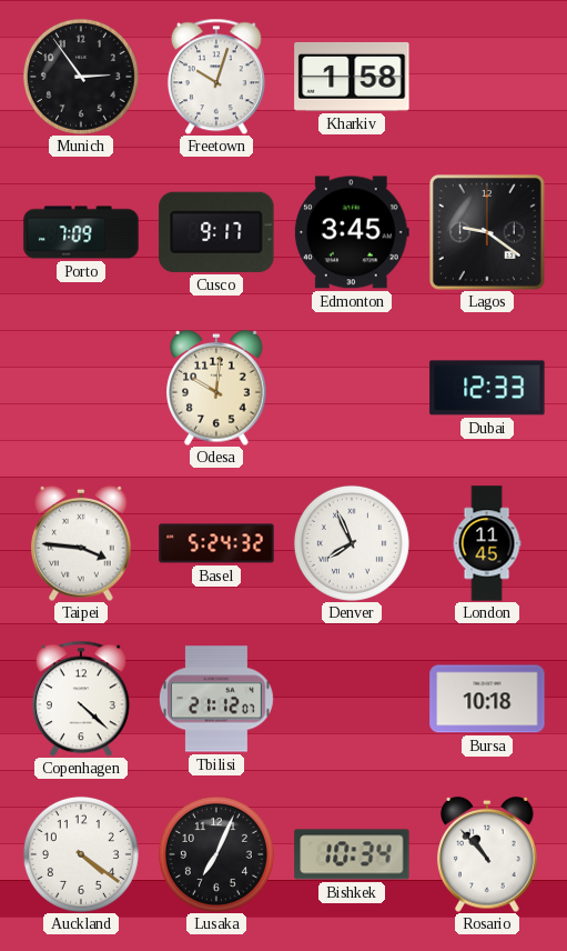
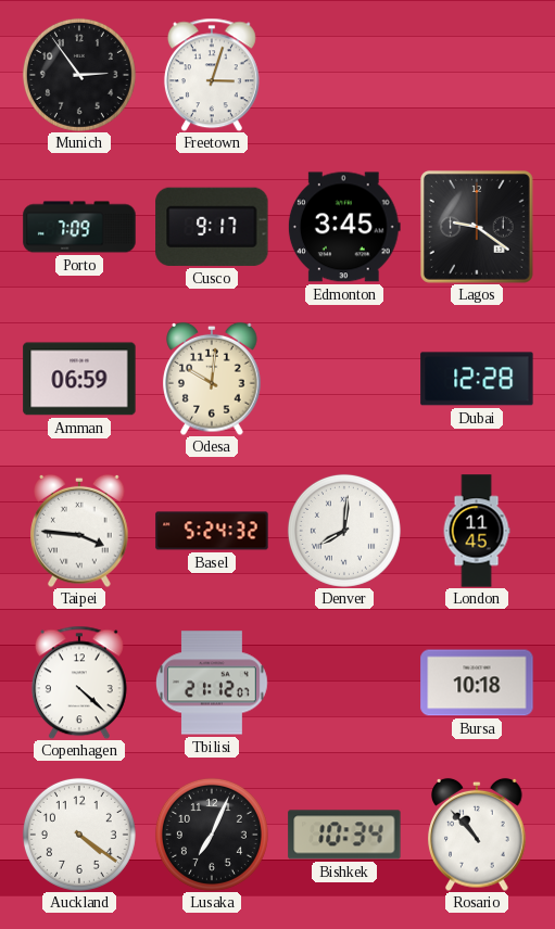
Freetown: 10:03 -> 3:03 (212, 75)
Kharkiv: 1:58 -> none (352, 77)
Amman: none -> 06:59 (79, 379)
Dubai: 12:33 -> 12:28 (477, 379)
Denver: 7:56 -> 8:01 (344, 531)
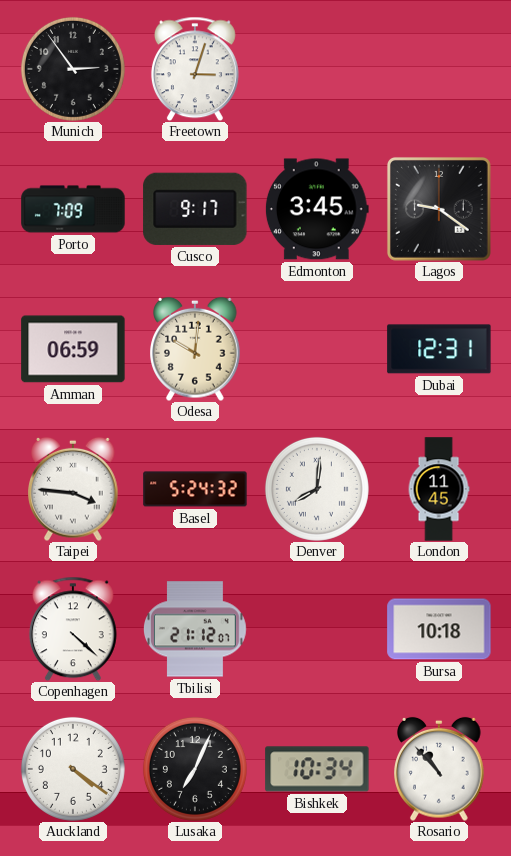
Dubai: 12:28 -> 12:31 (439, 349)
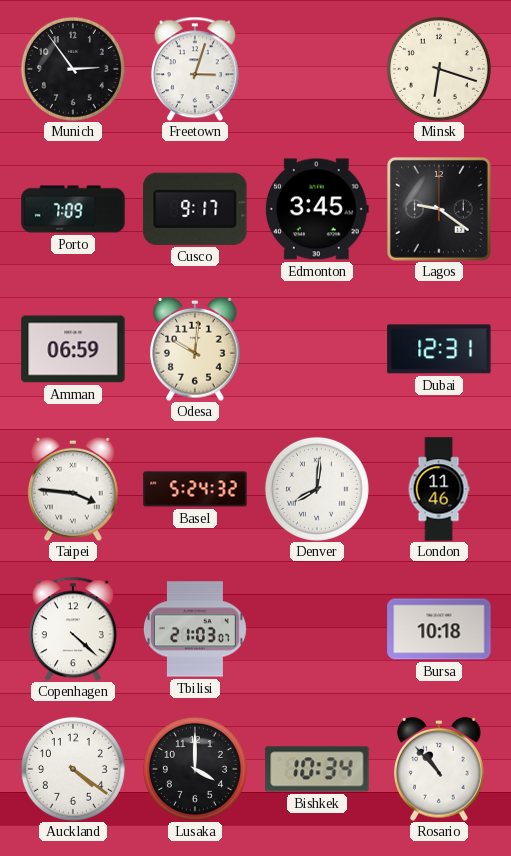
Minsk: none -> 6:18 (439, 69)
London: 11:45 -> 11:46 (439, 489)
Tbilisi: 21:12 -> 21:03 (195, 629)
Lusaka: 7:04 -> 4:00 (195, 769)
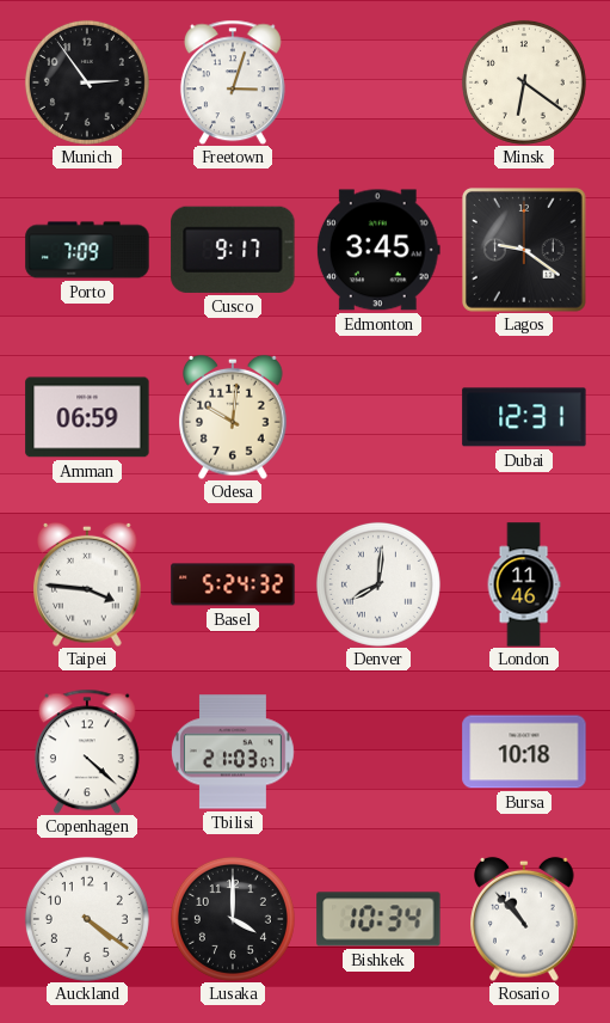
Minsk: 6:18 -> 6:21 (524, 82)
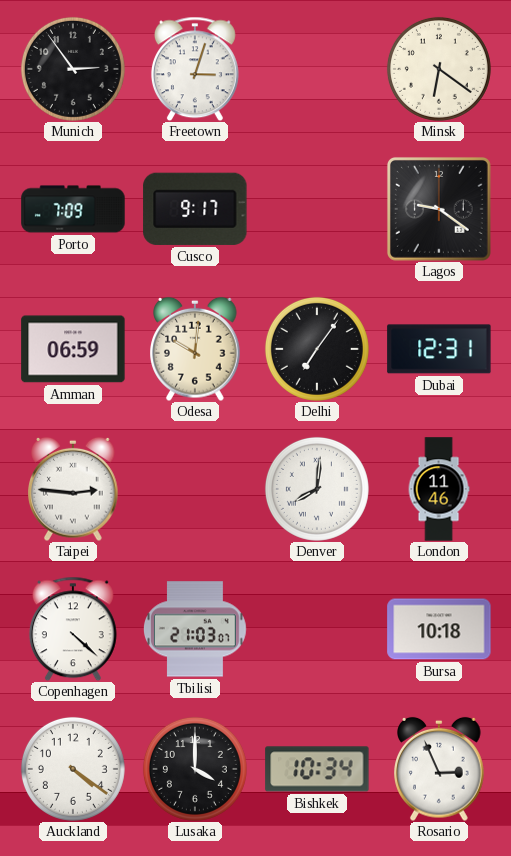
Edmonton: 3:45 -> none (378, 250)
Delhi: none -> 7:06 (317, 349)
Taipei: 3:46 -> 2:46 (73, 489)
Basel: 5:24 -> none (233, 584)
Rosario: 10:53 -> 2:56 (439, 769)
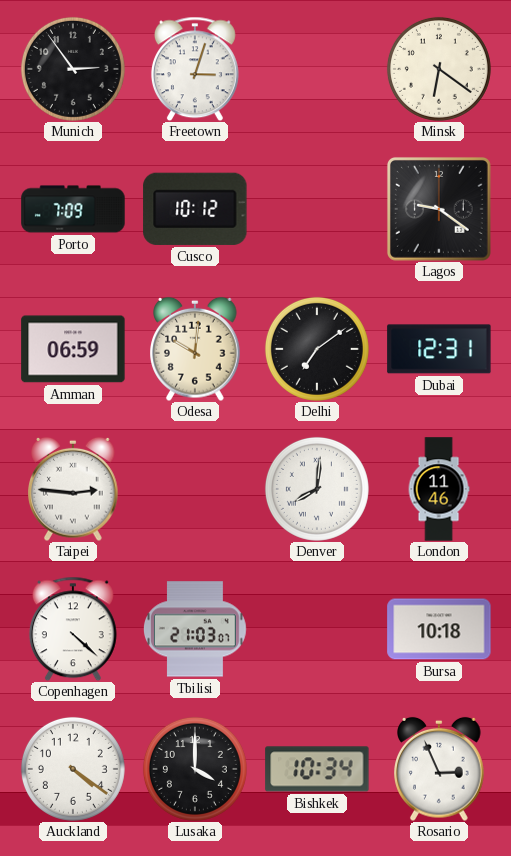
Cusco: 9:17 -> 10:12 (195, 209)
Delhi: 7:06 -> 7:09 (317, 349)
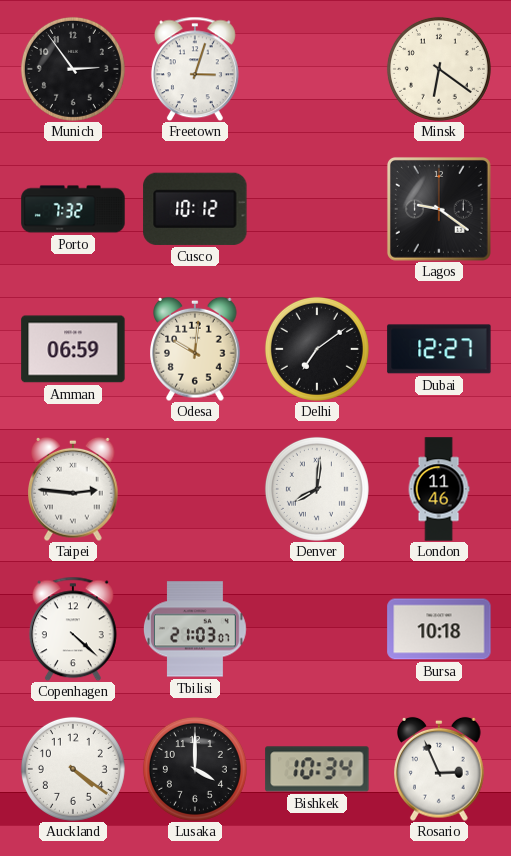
Porto: 7:09 -> 7:32 (73, 209)
Dubai: 12:31 -> 12:27 (439, 349)
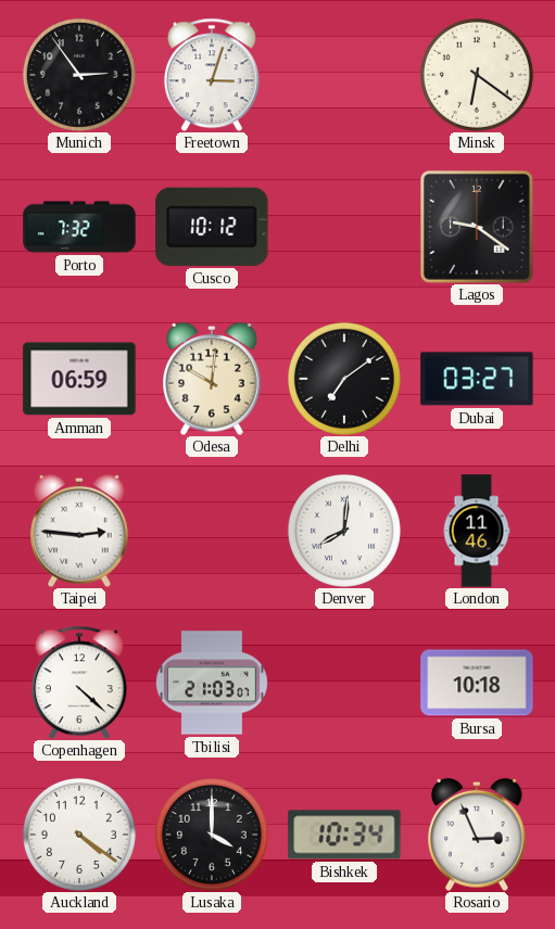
Dubai: 12:27 -> 03:27 (477, 379)
